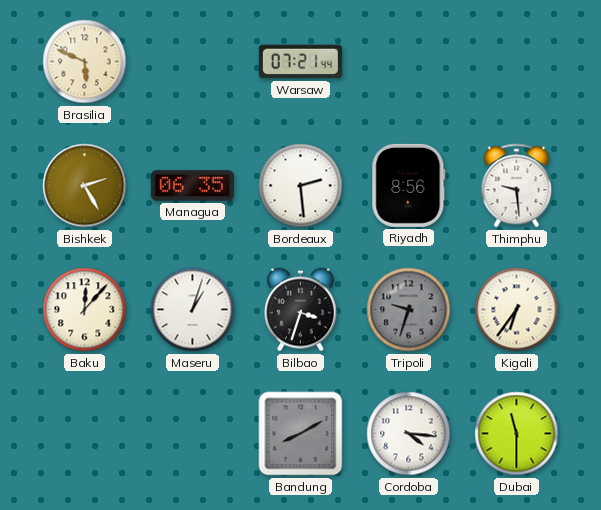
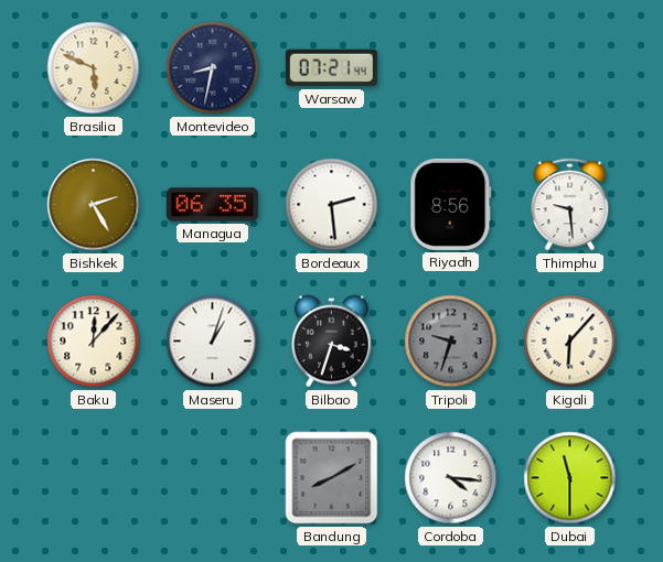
Montevideo: none -> 8:32 (213, 68)
Kigali: 6:36 -> 6:07 (570, 342)
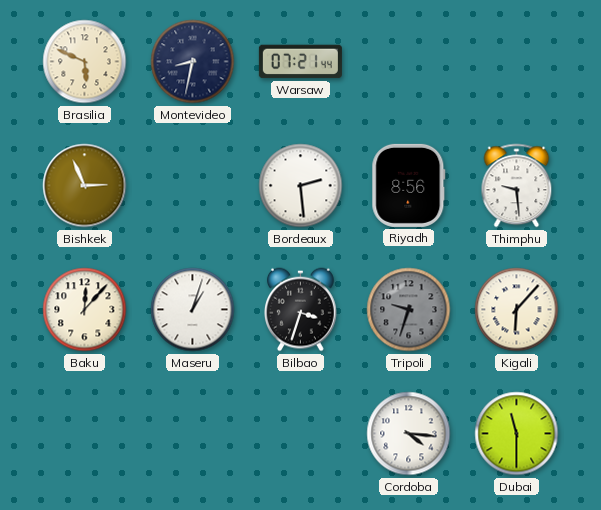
Bishkek: 2:25 -> 2:56 (85, 186)
Managua: 06:35 -> none (212, 205)
Bandung: 8:10 -> none (332, 478)
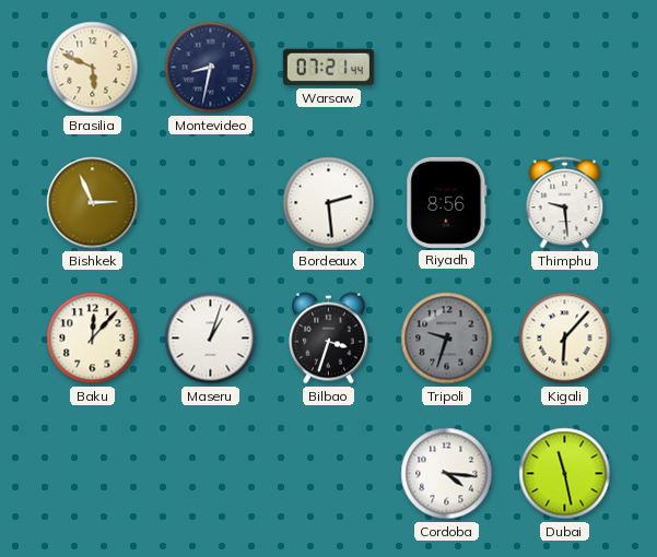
Dubai: 11:30 -> 11:28 (565, 474)
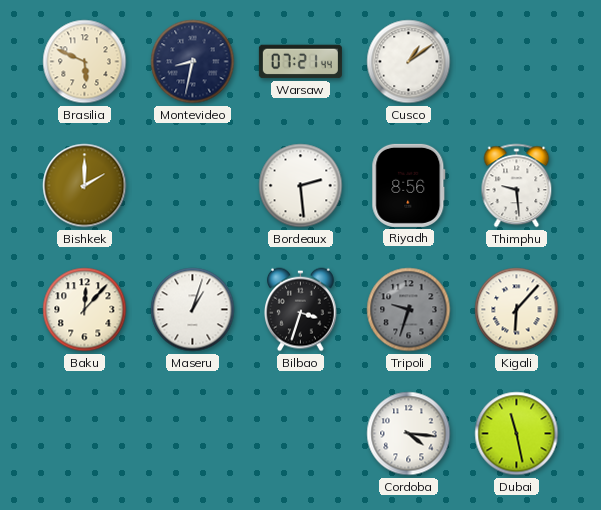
Cusco: none -> 1:09 (409, 62)
Bishkek: 2:56 -> 2:00 (85, 186)
